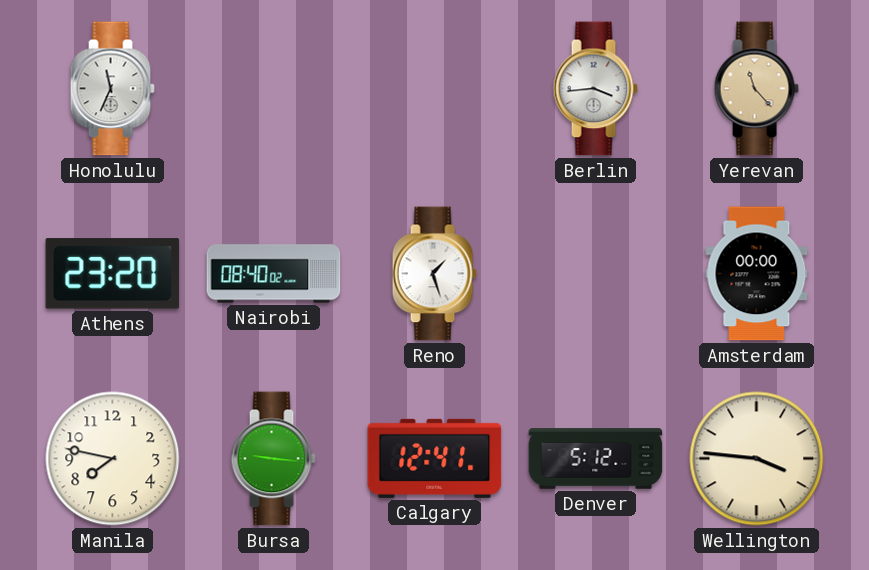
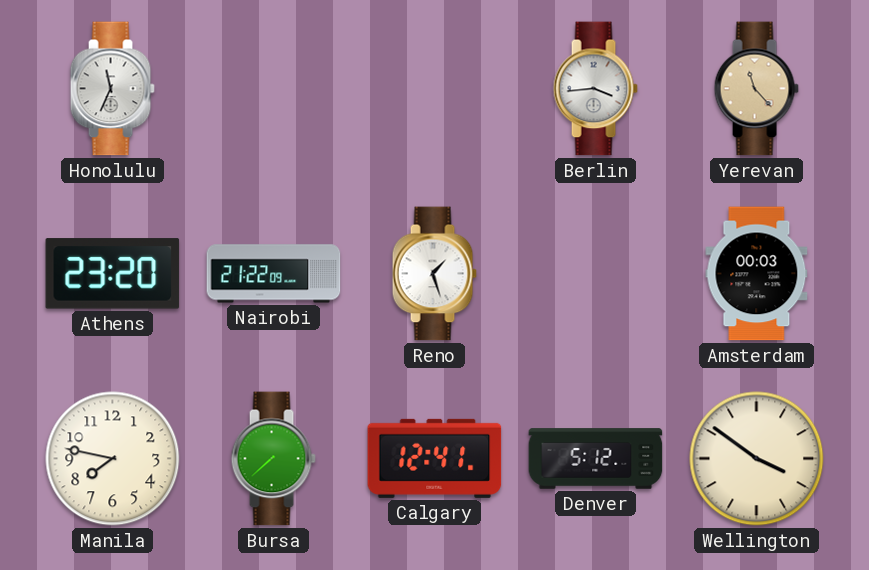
Nairobi: 08:40 -> 21:22 (274, 274)
Amsterdam: 00:00 -> 00:03 (757, 274)
Bursa: 9:16 -> 7:38 (273, 459)
Wellington: 3:46 -> 3:51 (757, 459)
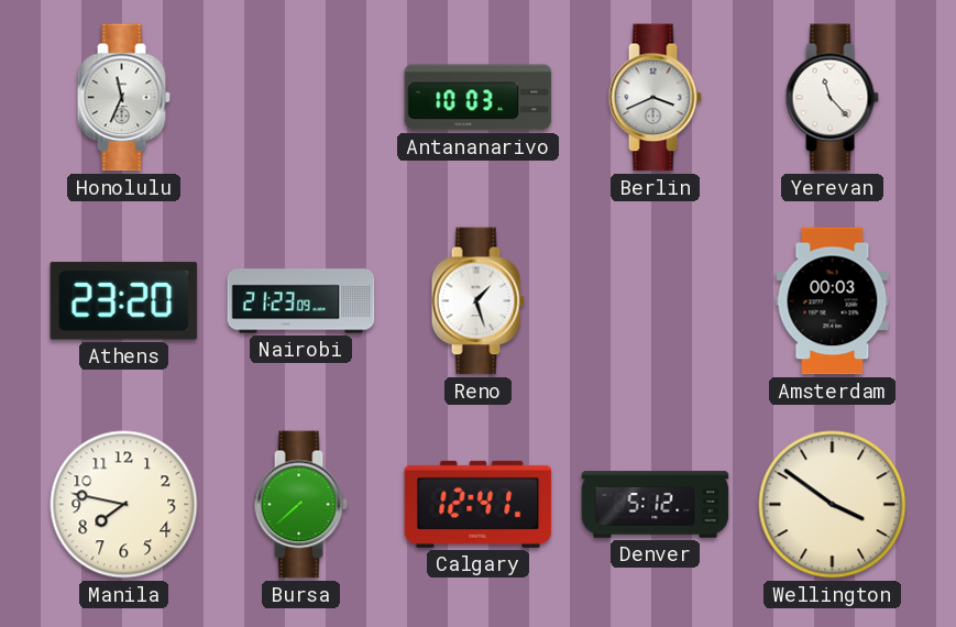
Antananarivo: none -> 10:03 (479, 98)
Berlin: 3:44 -> 3:41 (655, 98)
Yerevan dial: champagne -> white (832, 98)
Nairobi: 21:22 -> 21:23 (301, 301)
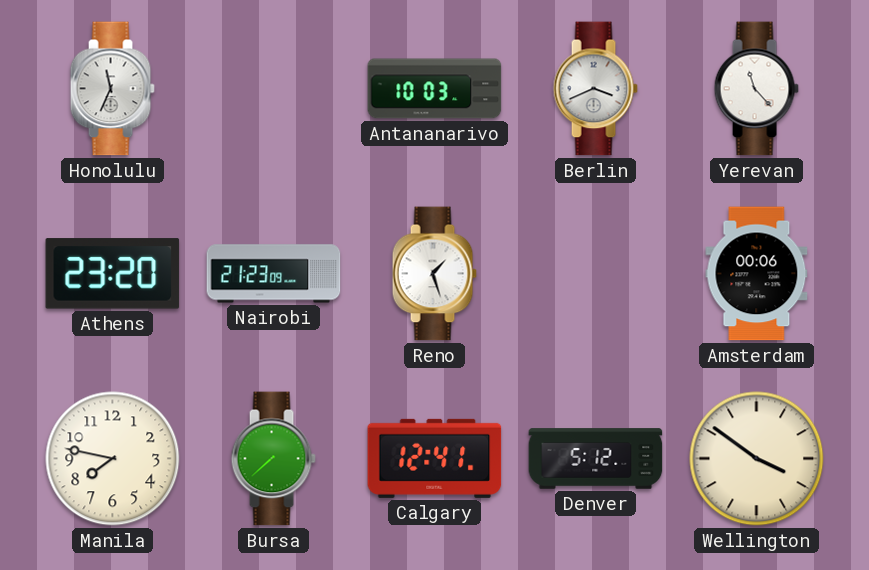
Amsterdam: 00:03 -> 00:06 (757, 274)
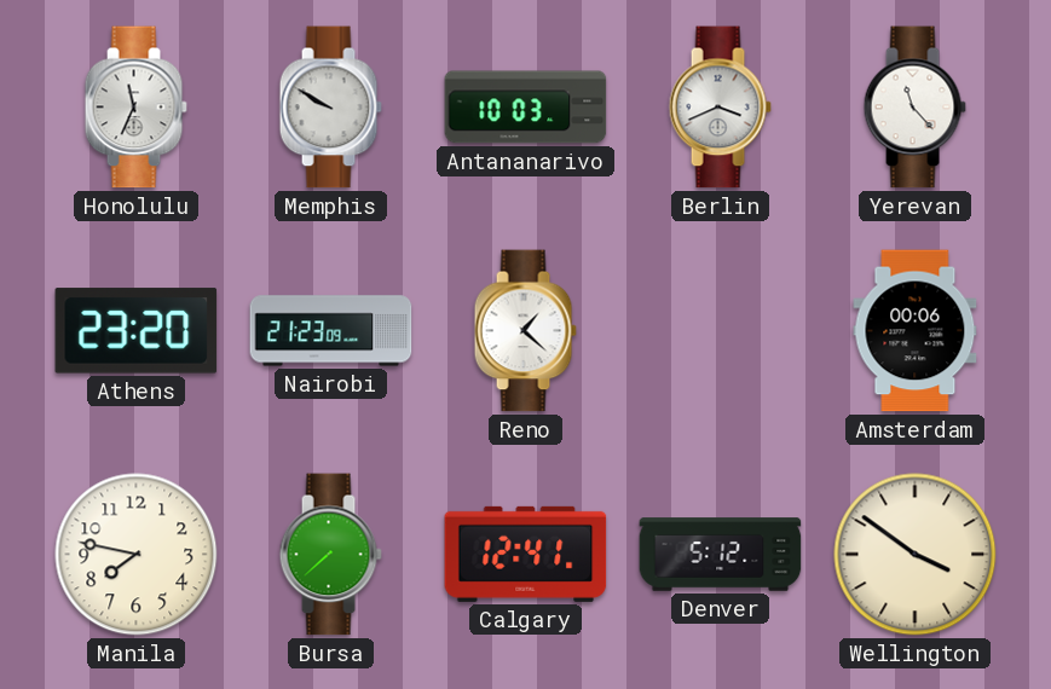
Memphis: none -> 9:50 (330, 108)
Reno: 1:27 -> 1:22 (525, 331)
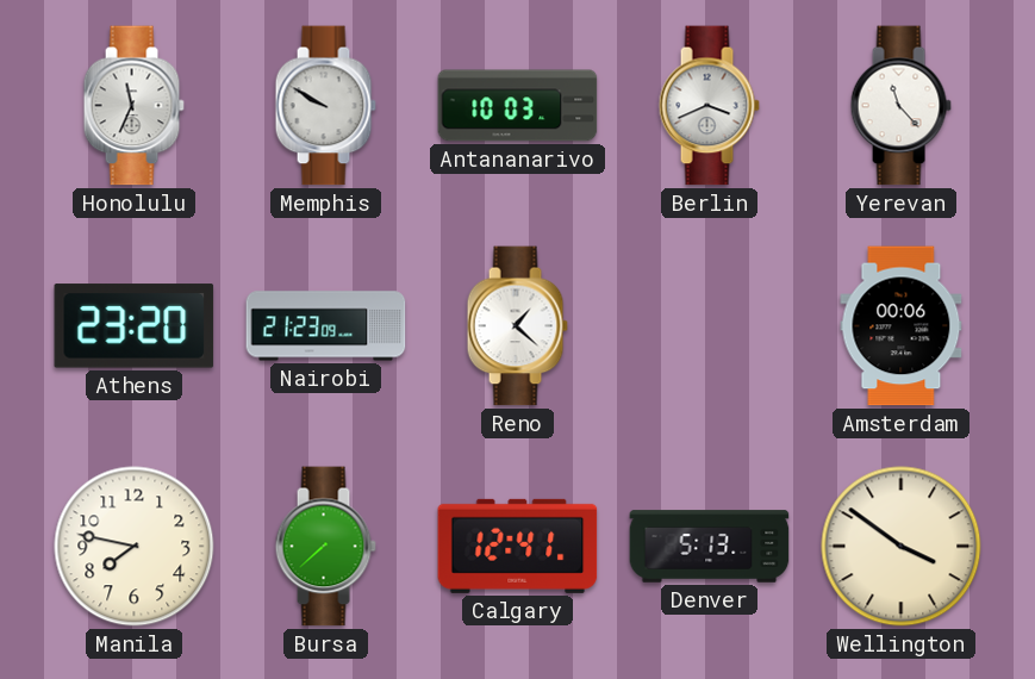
Denver: 5:12 -> 5:13 (710, 547)
